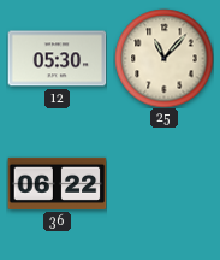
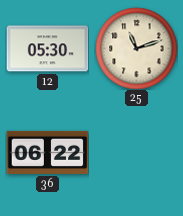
25: 11:07 -> 11:12 (136, 48)
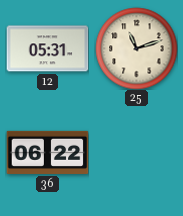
12: 05:30 -> 05:31 (47, 49)
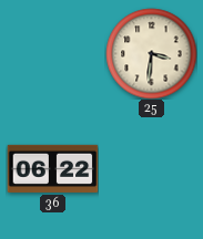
12: 05:31 -> none (47, 49)
25: 11:12 -> 3:31 (151, 53)
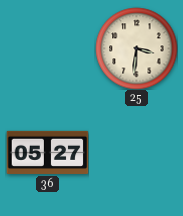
36: 06:22 -> 05:27 (47, 152)
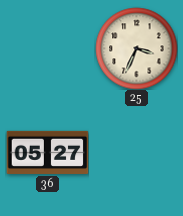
25: 3:31 -> 3:34 (136, 48)
